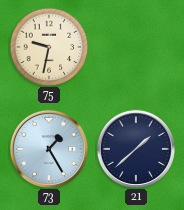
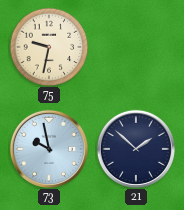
73: 1:25 -> 9:58 (49, 149)
21: 1:38 -> 1:52 (136, 149)
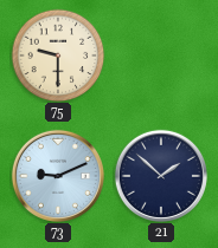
75: 9:32 -> 9:30 (58, 56)
73: 9:58 -> 9:11 (58, 176)
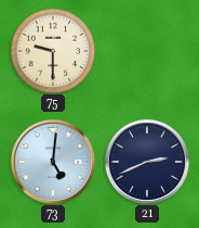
73: 9:11 -> 5:01 (53, 162)
21: 1:52 -> 2:41 (147, 162)
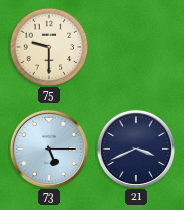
73: 5:01 -> 5:15 (49, 149)
21: 2:41 -> 3:41 (136, 149)
